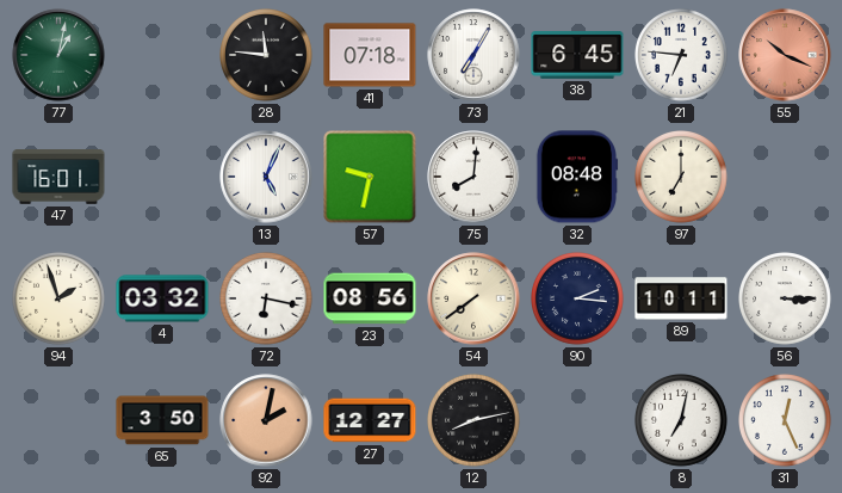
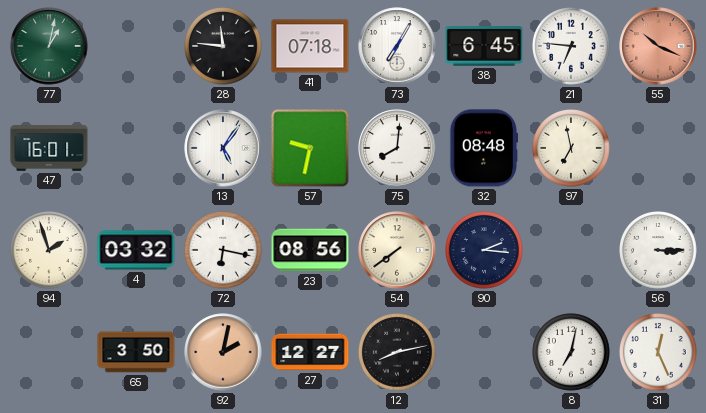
13: 5:04 -> 5:06 (223, 148)
97: 7:00 -> 6:58 (572, 149)
89: 10:11 -> none (681, 298)
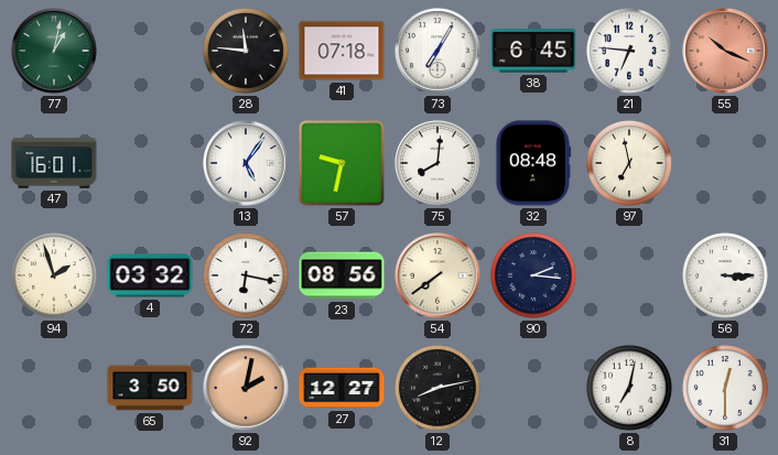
31: 12:26 -> 12:30 (726, 389)
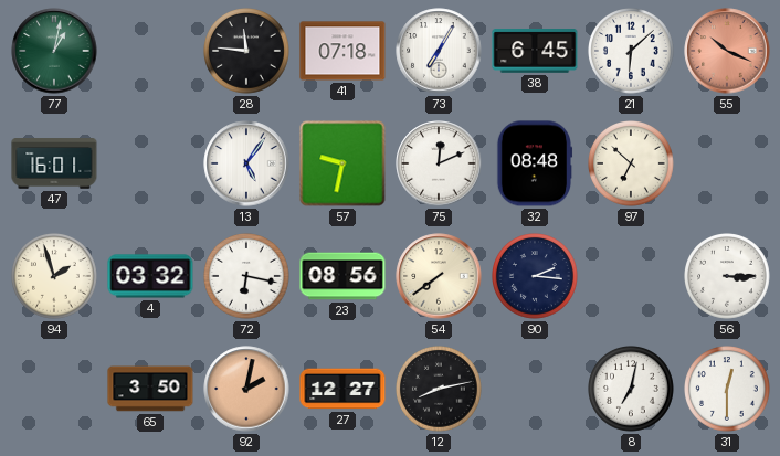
21: 6:46 -> 6:08 (632, 52)
75: 8:01 -> 12:11 (439, 163)
97: 6:58 -> 6:52 (632, 165)
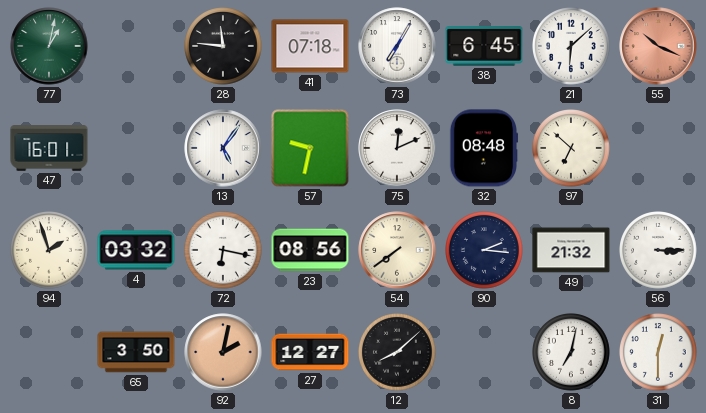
49: none -> 21:32 (571, 250)
12: 8:13 -> 8:08 (398, 353)
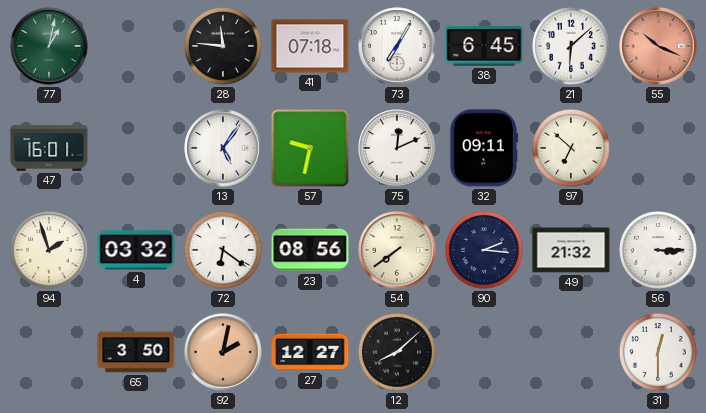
32: 08:48 -> 09:11 (484, 148)
72: 6:17 -> 6:21 (224, 251)
8: 7:02 -> none (572, 353)
